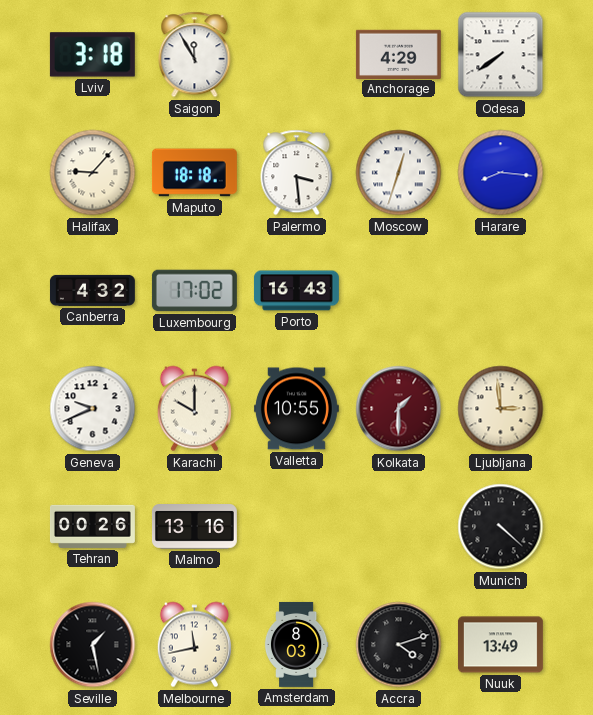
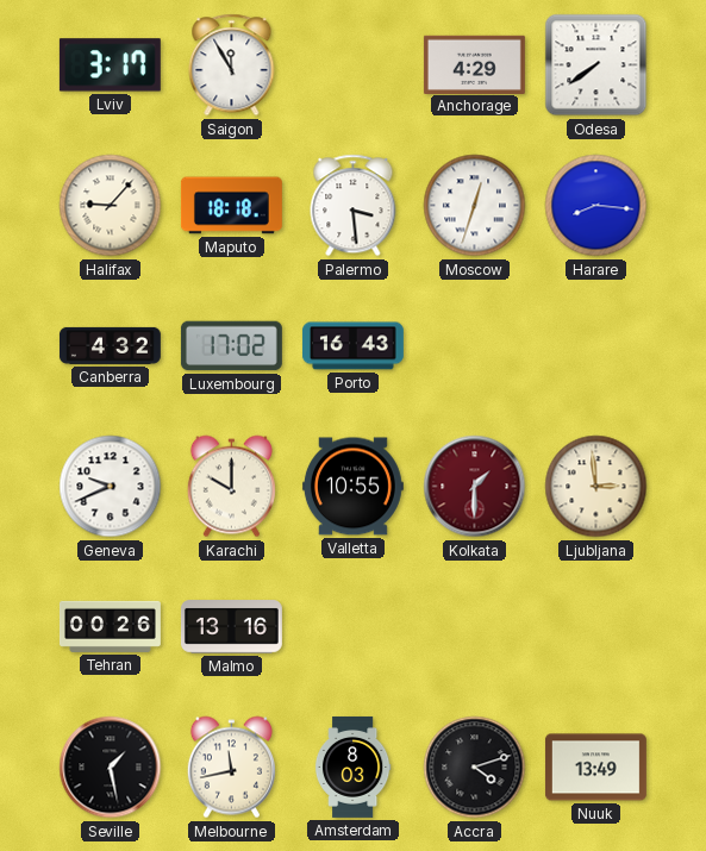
Lviv: 3:18 -> 3:17 (110, 65)
Munich: 4:22 -> none (501, 527)
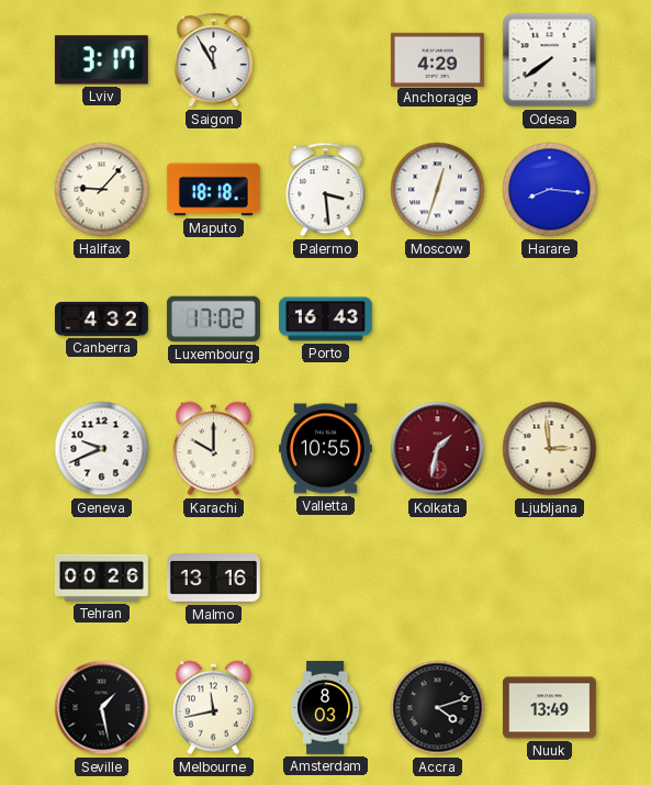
Kolkata: 1:30 -> 1:32 (438, 449)
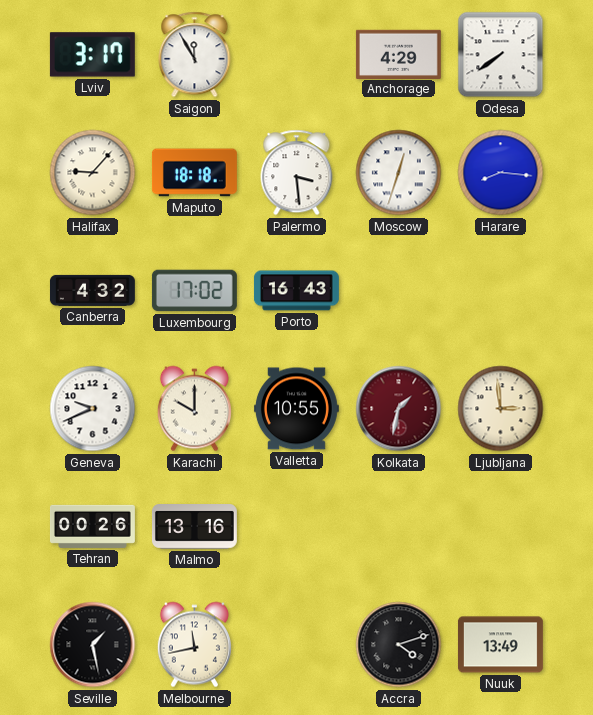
Amsterdam: 8:03 -> none (325, 708)
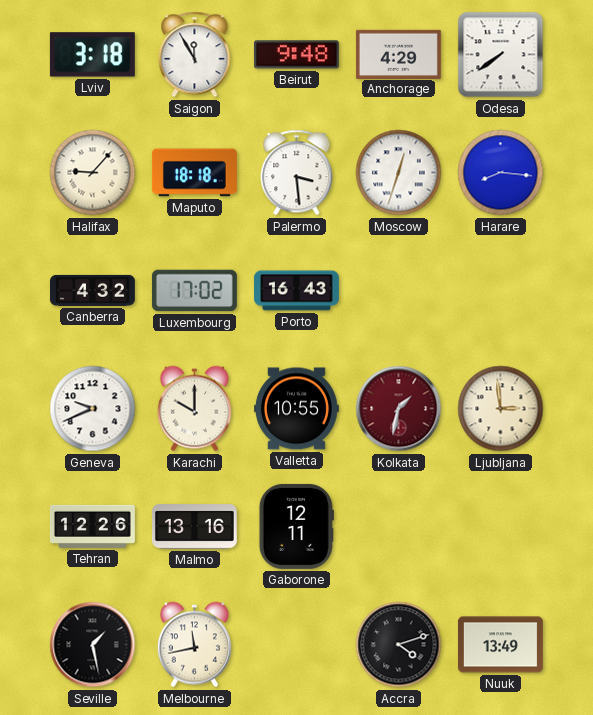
Lviv: 3:17 -> 3:18 (92, 55)
Beirut: none -> 9:48 (296, 55)
Tehran: 00:26 -> 12:26 (92, 526)
Gaborone: none -> 12:11 (296, 526)
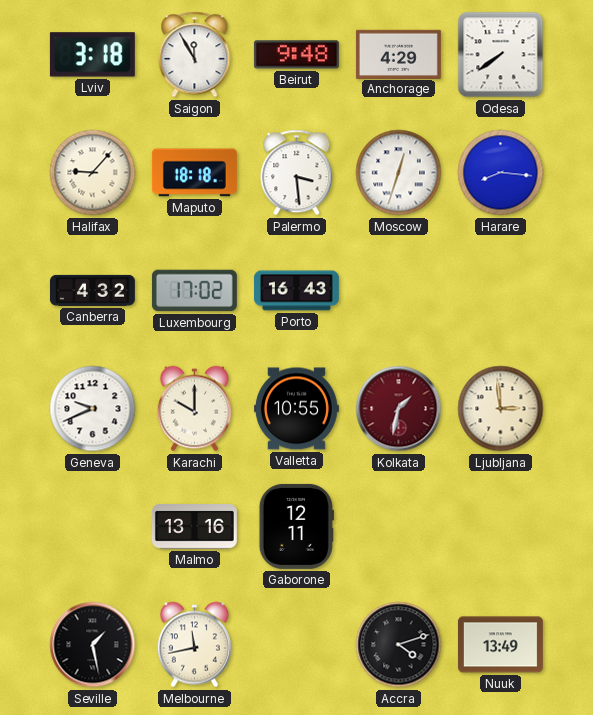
Tehran: 12:26 -> none (92, 526)
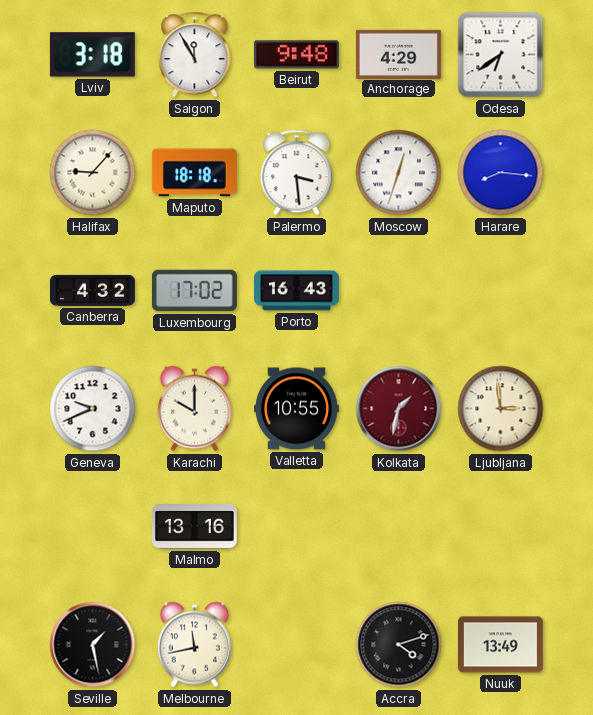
Odesa: 7:39 -> 6:39 (501, 55)
Gaborone: 12:11 -> none (296, 526)
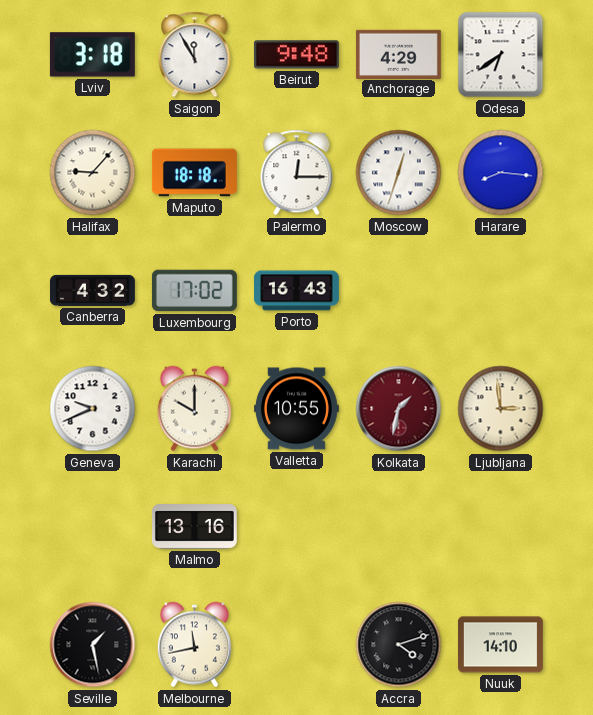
Palermo: 3:29 -> 12:15 (297, 173)
Nuuk: 13:49 -> 14:10 (500, 645)
